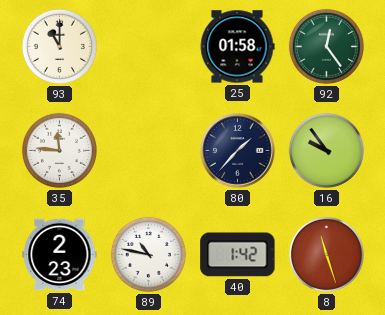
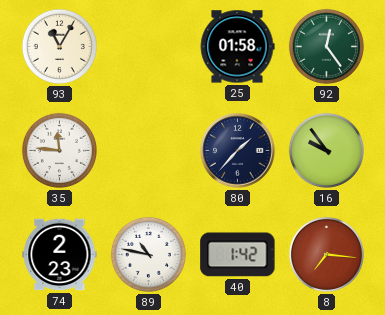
93: 11:00 -> 11:05 (59, 46)
8: 11:27 -> 7:16 (326, 254)
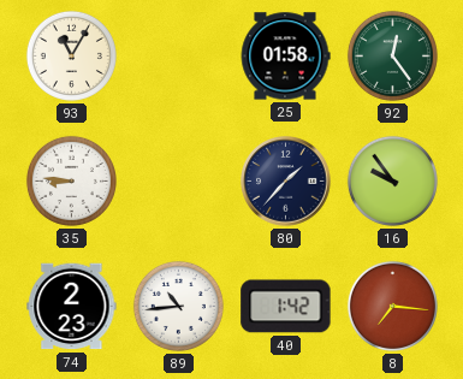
35: 11:46 -> 8:46 (71, 180)
89: 10:47 -> 10:44 (178, 306)
